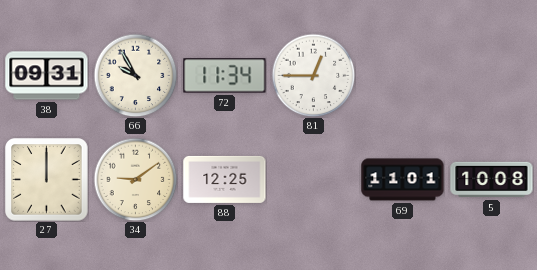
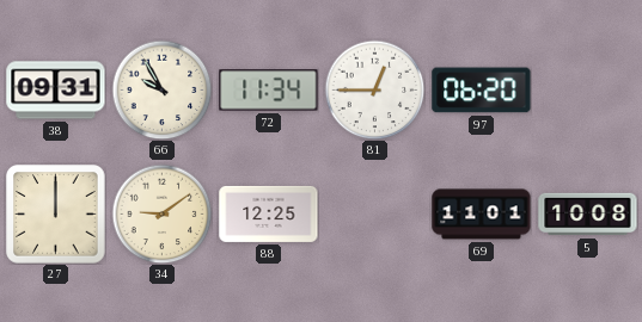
97: none -> 06:20 (482, 91)
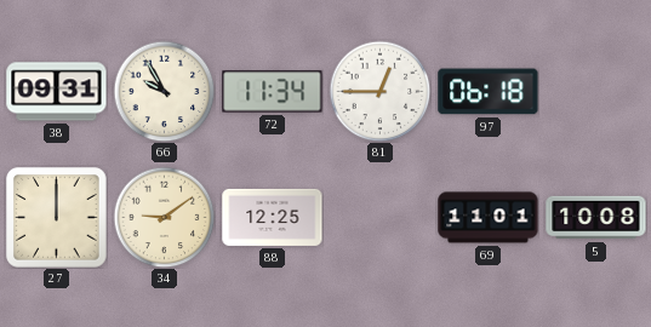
97: 06:20 -> 06:18 (489, 92)
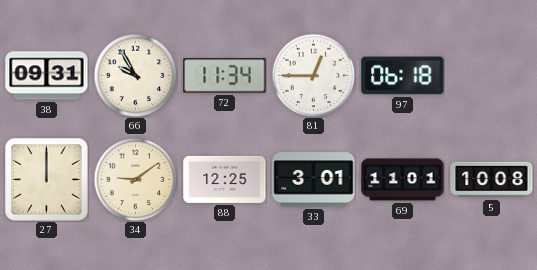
33: none -> 3:01 (314, 180)
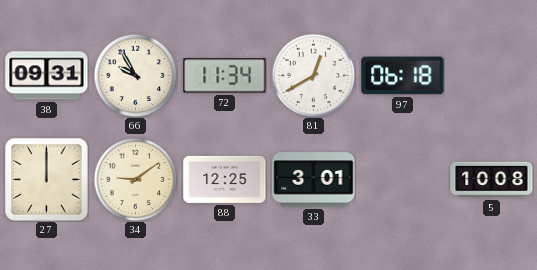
81: 12:45 -> 12:40 (313, 75)
69: 11:01 -> none (403, 180)
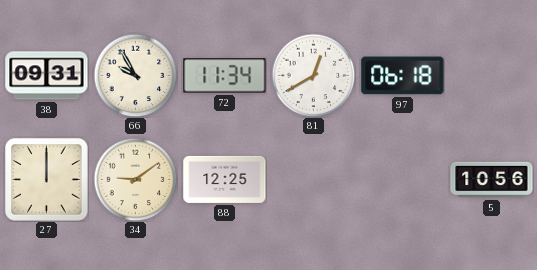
33: 3:01 -> none (314, 180)
5: 10:08 -> 10:56 (492, 180)
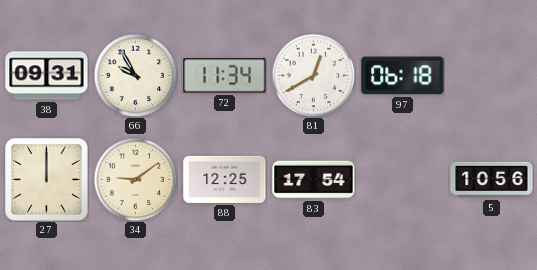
83: none -> 17:54 (314, 180)
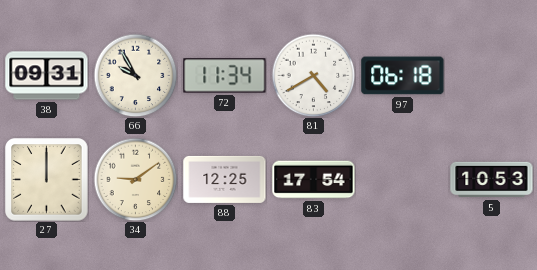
81: 12:40 -> 4:40 (313, 75)
5: 10:56 -> 10:53 (492, 180)
